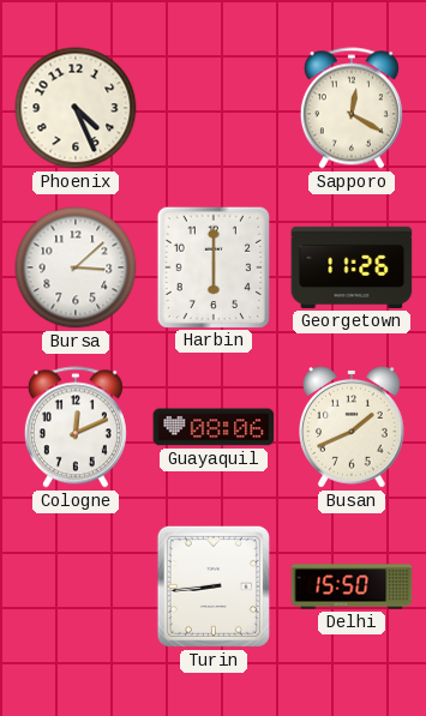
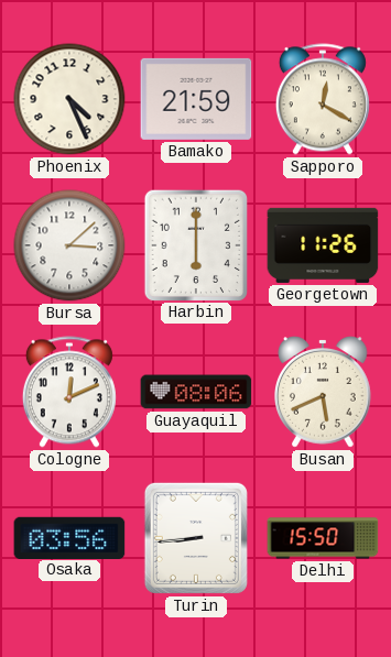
Bamako: none -> 21:59 (196, 99)
Busan: 1:41 -> 5:41 (324, 392)
Osaka: none -> 03:56 (69, 537)
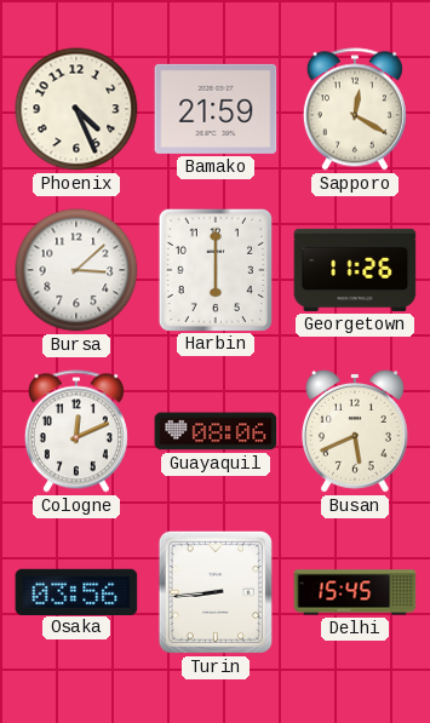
Delhi: 15:50 -> 15:45 (355, 592)
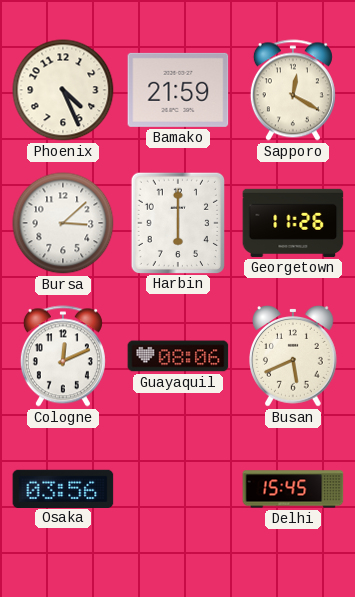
Turin: 8:44 -> none (216, 592)
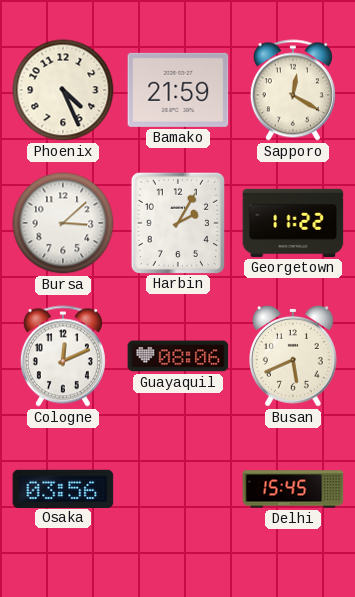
Harbin: 6:00 -> 2:05 (177, 222)
Georgetown: 11:26 -> 11:22 (293, 223)
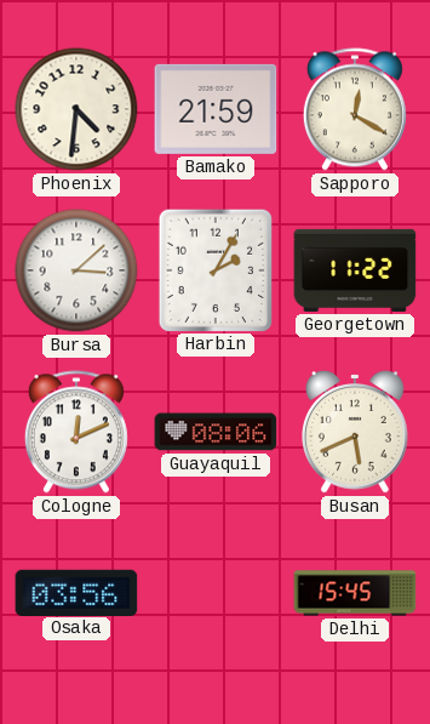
Phoenix: 4:26 -> 4:31 (76, 109)
